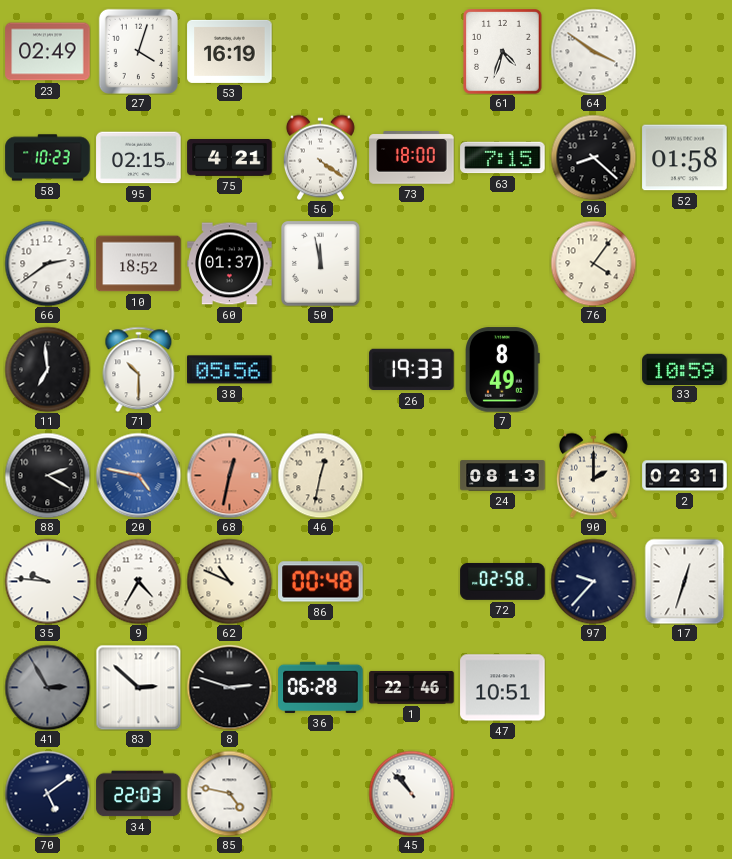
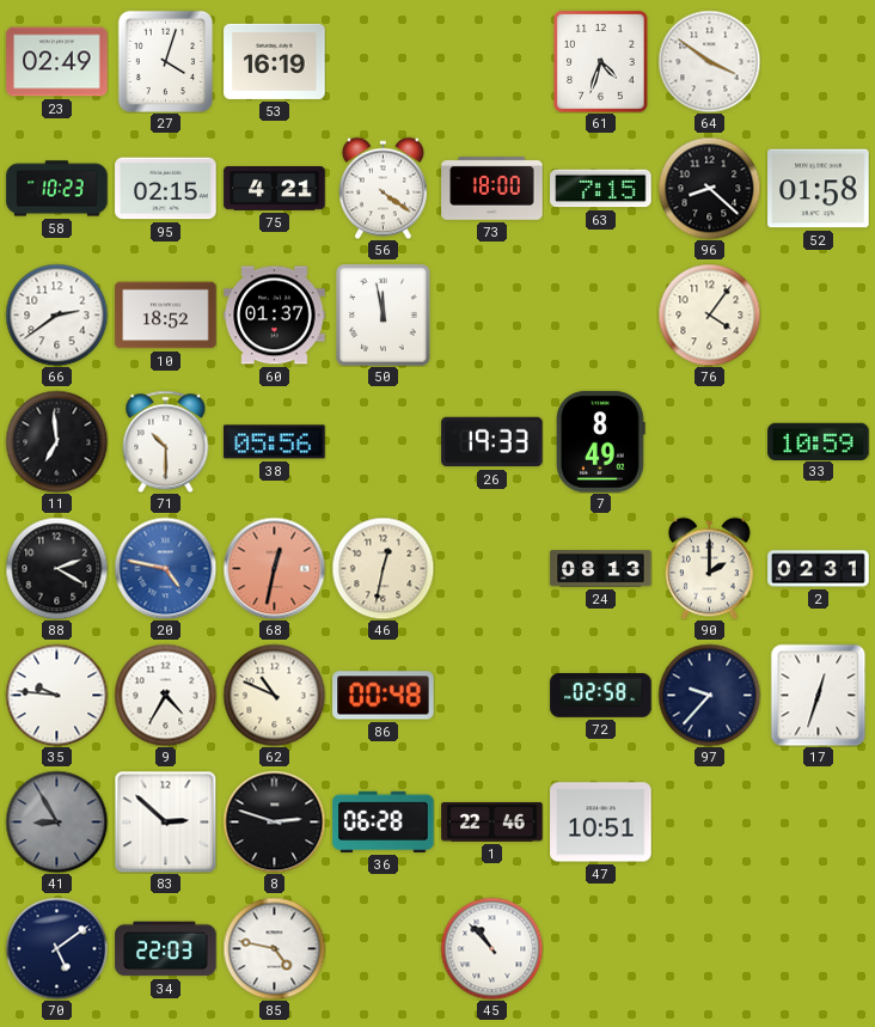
41: 2:55 -> 8:55 (56, 821)
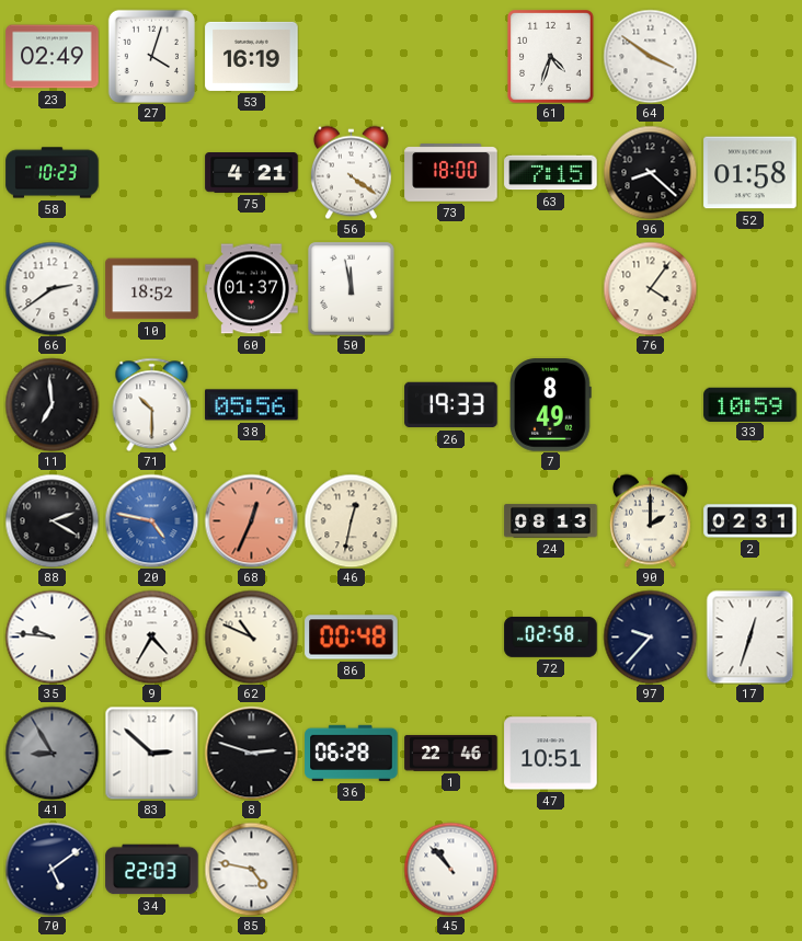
95: 02:15 -> none (166, 189)
68: 12:32 -> 12:34 (251, 520)
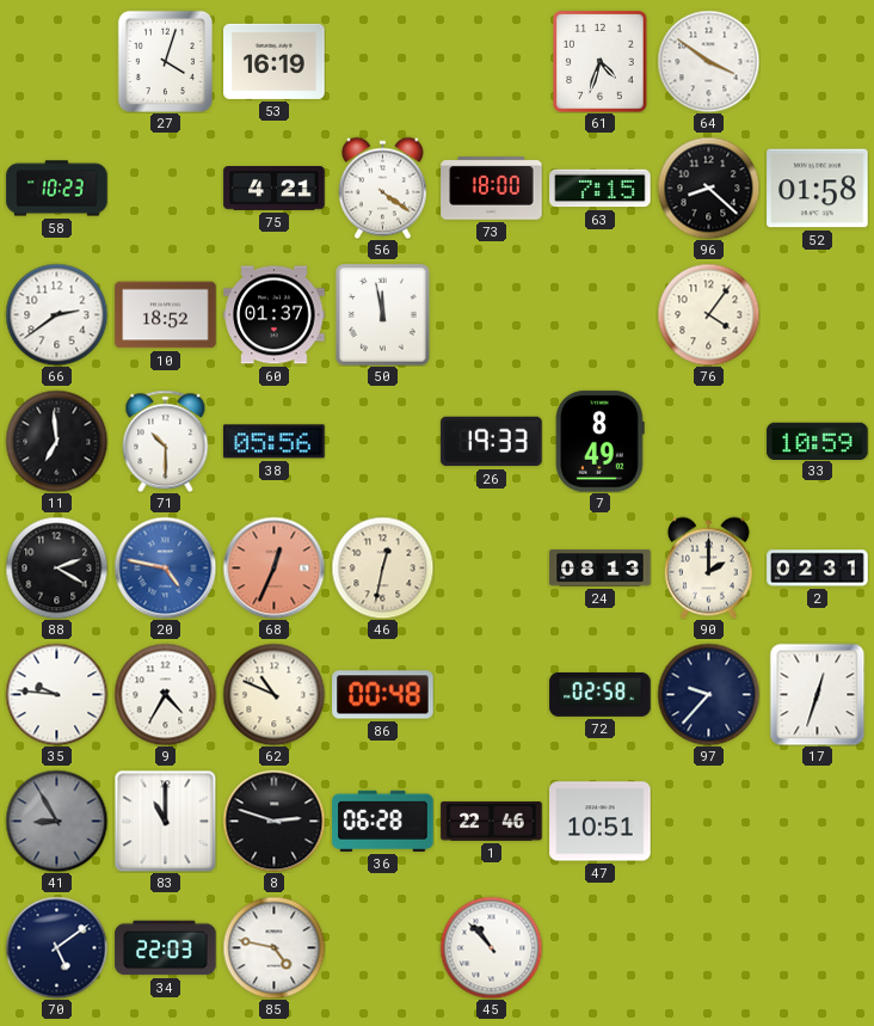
23: 02:49 -> none (53, 57)
83: 2:52 -> 11:00 (165, 821)
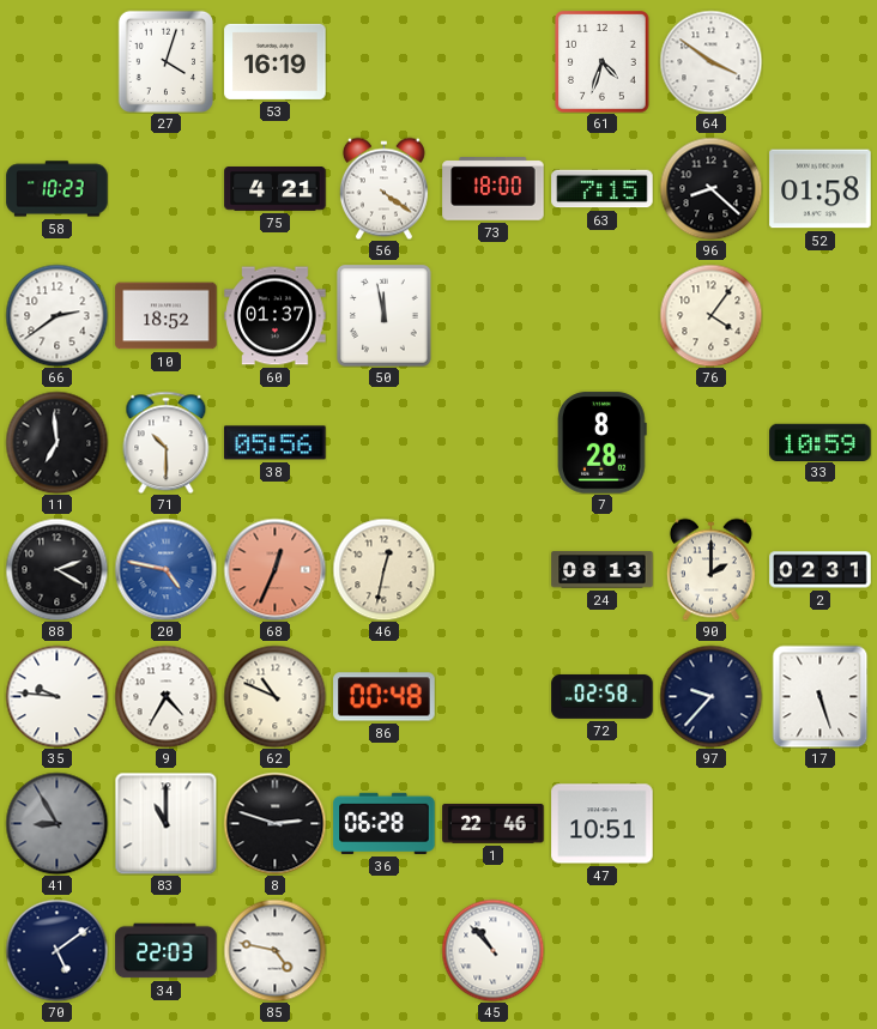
26: 19:33 -> none (492, 442)
7: 8:49 -> 8:28 (603, 443)
17: 12:33 -> 5:27 (821, 696)
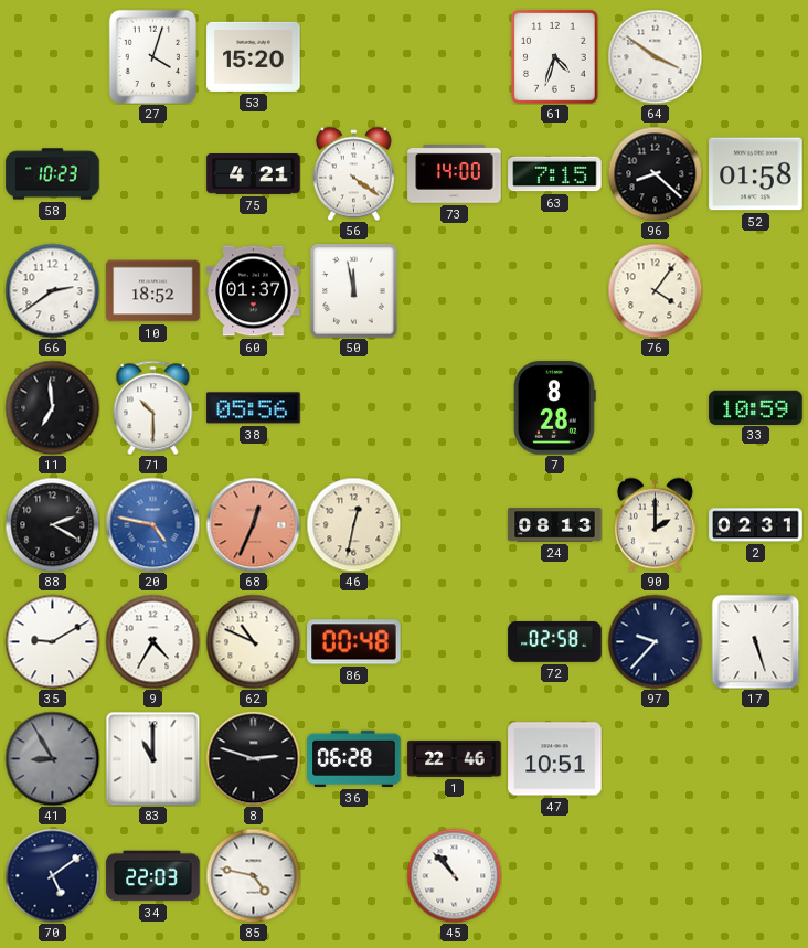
53: 16:19 -> 15:20 (254, 56)
73: 18:00 -> 14:00 (455, 174)
35: 9:46 -> 9:10 (52, 641)
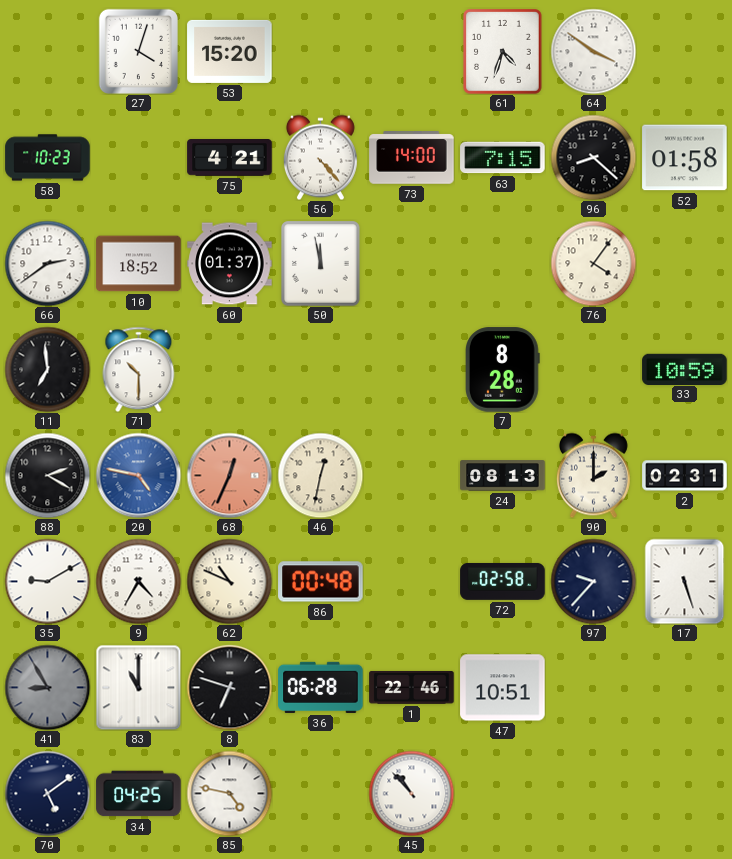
56: 4:21 -> 4:23 (320, 157)
38: 05:56 -> none (254, 408)
8: 2:48 -> 6:48 (229, 687)
34: 22:03 -> 04:25 (139, 794)
